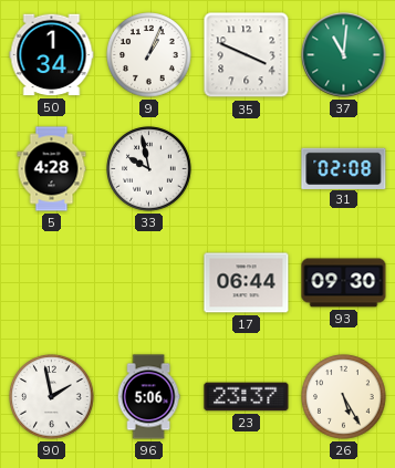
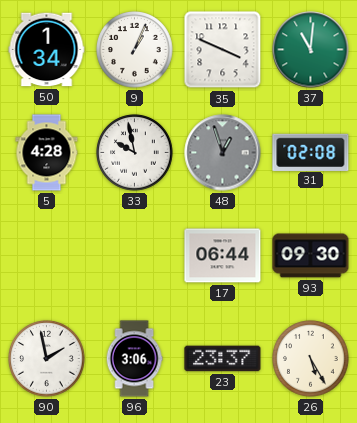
48: none -> 12:57 (223, 153)
96: 5:06 -> 3:06 (134, 359)
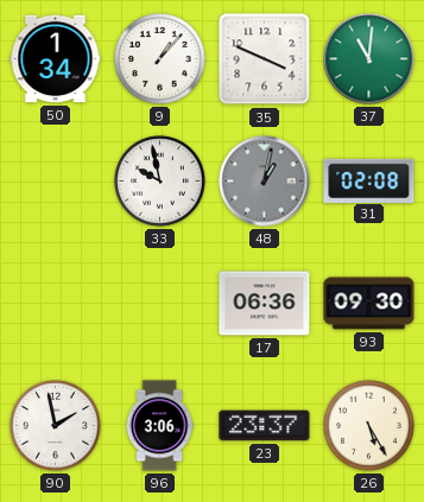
9: 1:04 -> 1:07 (160, 59)
5: 4:28 -> none (47, 153)
48: 12:57 -> 1:02 (265, 182)
17: 06:44 -> 06:36 (265, 304)
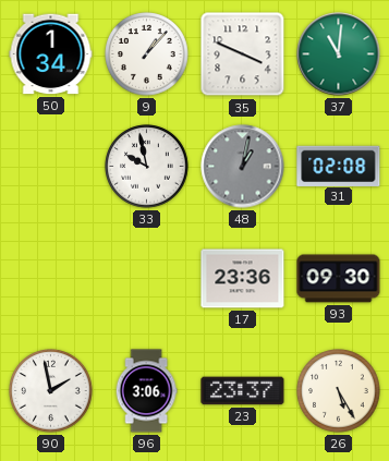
17: 06:36 -> 23:36 (243, 279)
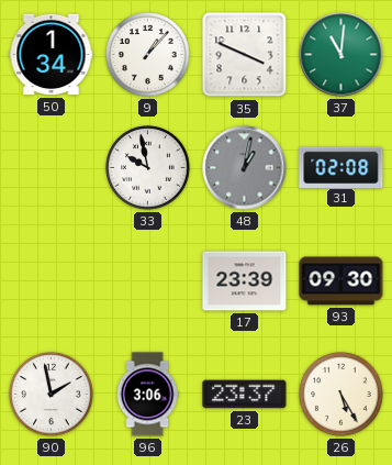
17: 23:36 -> 23:39 (245, 281)
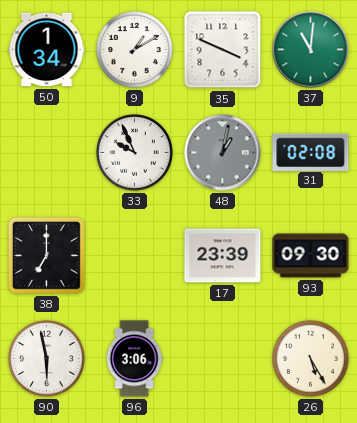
9: 1:07 -> 1:10 (135, 50)
33: 9:58 -> 9:56 (135, 153)
38: none -> 7:00 (46, 255)
90: 1:58 -> 5:58 (47, 359)
23: 23:37 -> none (245, 395)
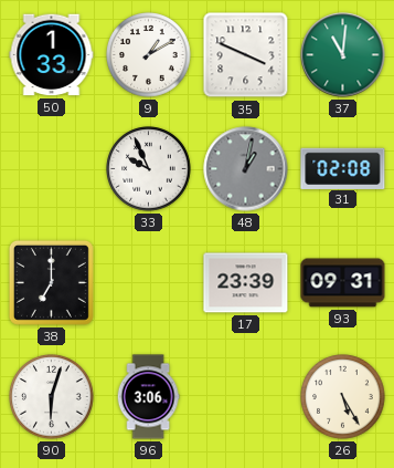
50: 1:34 -> 1:33 (52, 55)
93: 09:30 -> 09:31 (343, 283)
90: 5:58 -> 6:03 (52, 397)
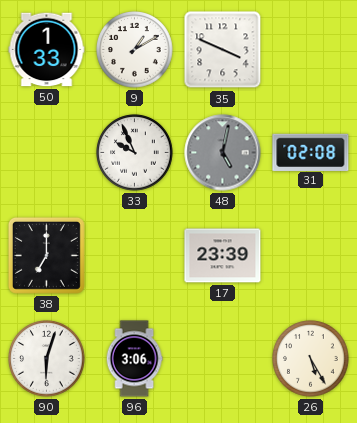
37: 11:01 -> none (343, 55)
48: 1:02 -> 5:02 (223, 153)
93: 09:31 -> none (343, 283)
